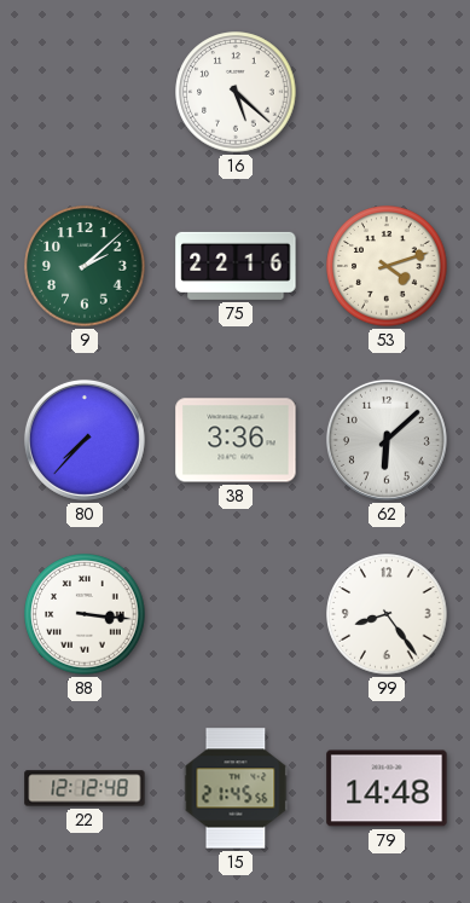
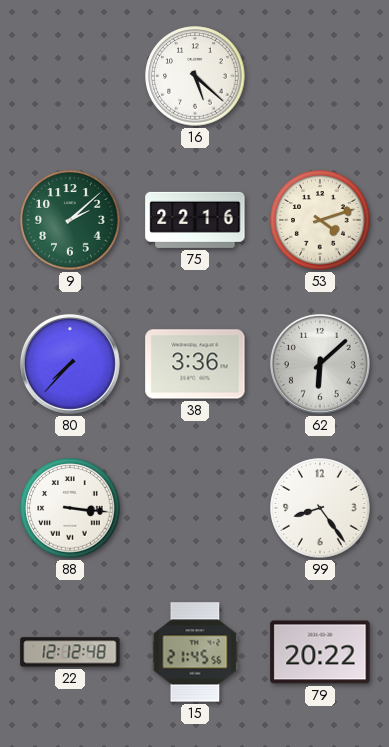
79: 14:48 -> 20:22 (320, 652)
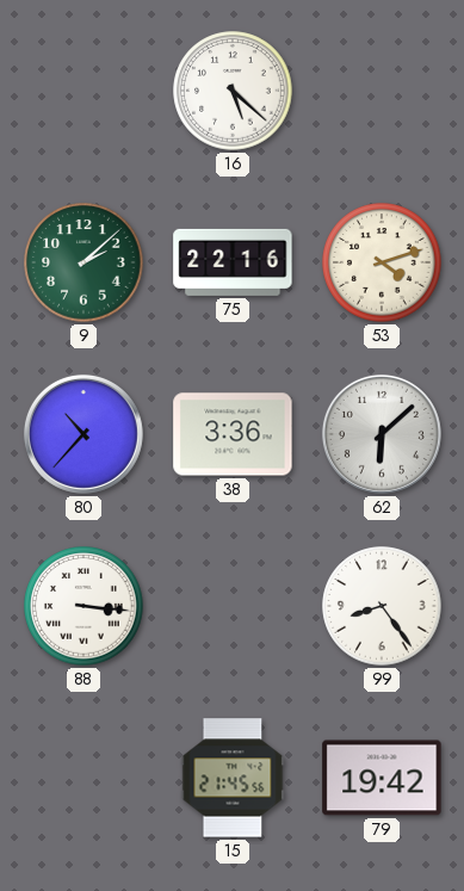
80: 7:37 -> 10:37 (83, 434)
22: 12:12 -> none (70, 652)
79: 20:22 -> 19:42 (382, 778)
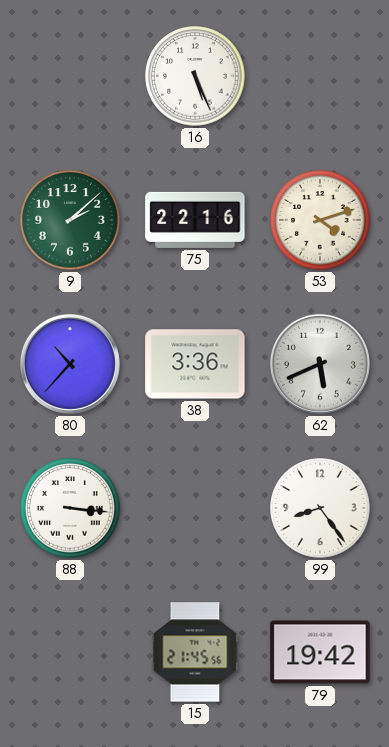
16: 5:22 -> 5:26 (195, 76)
62: 6:08 -> 5:41 (320, 364)
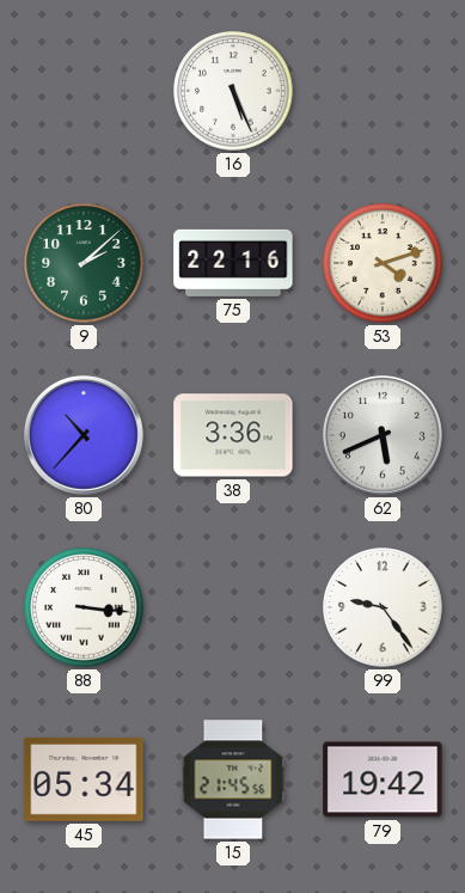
99: 8:24 -> 9:24 (383, 607)
45: none -> 05:34 (84, 779)
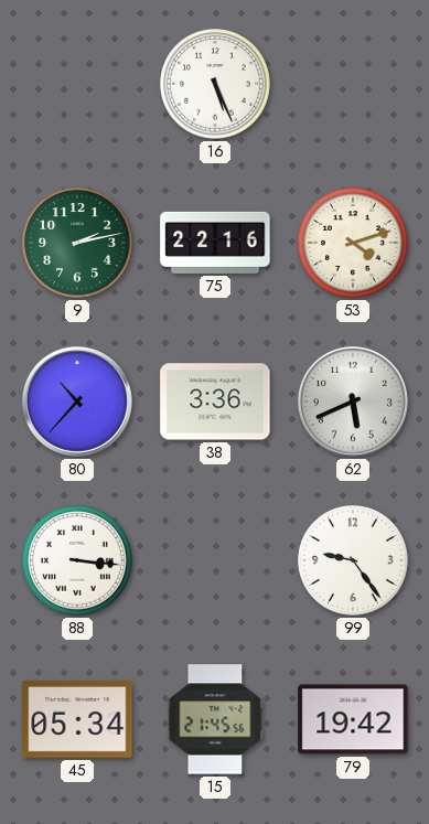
9: 2:08 -> 2:13 (77, 243)
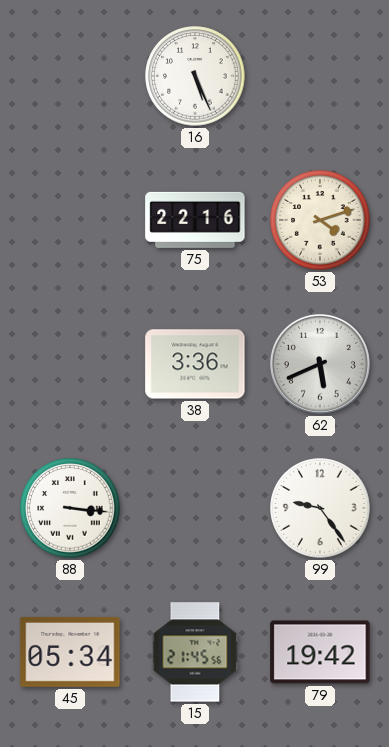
9: 2:13 -> none (77, 243)
80: 10:37 -> none (77, 402)
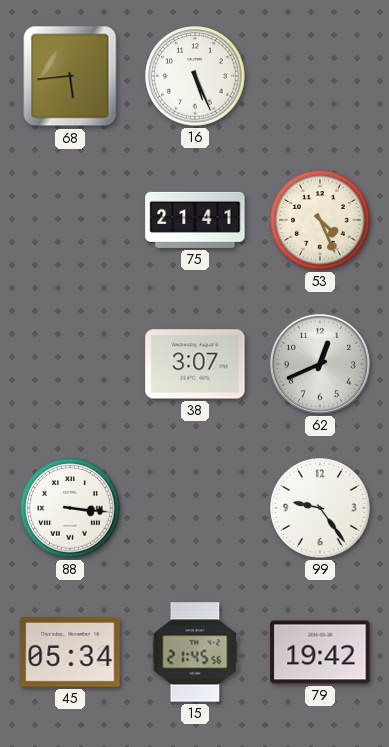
68: none -> 5:44 (70, 76)
75: 22:16 -> 21:41 (195, 220)
53: 4:12 -> 4:26 (320, 220)
38: 3:36 -> 3:07 (195, 364)
62: 5:41 -> 12:41 (320, 364)
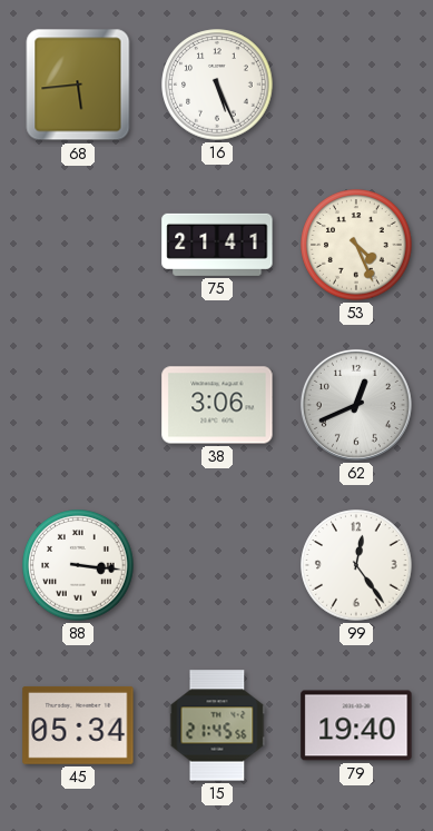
38: 3:07 -> 3:06 (217, 405)
99: 9:24 -> 12:24 (356, 565)
79: 19:42 -> 19:40 (356, 725)
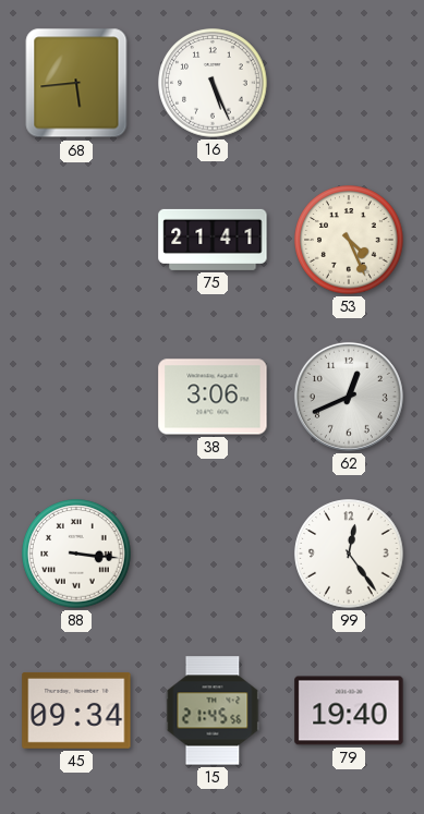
45: 05:34 -> 09:34 (76, 710)
